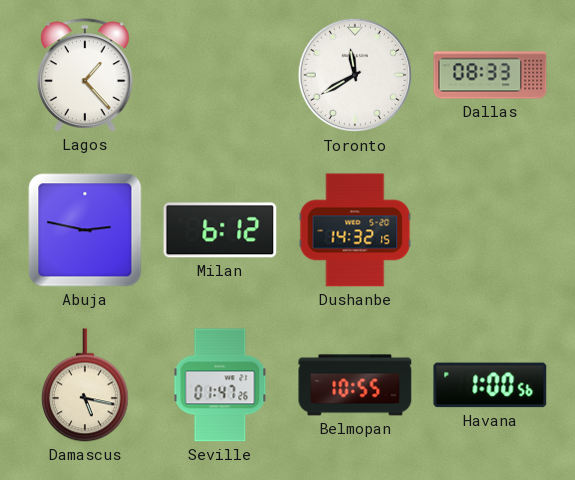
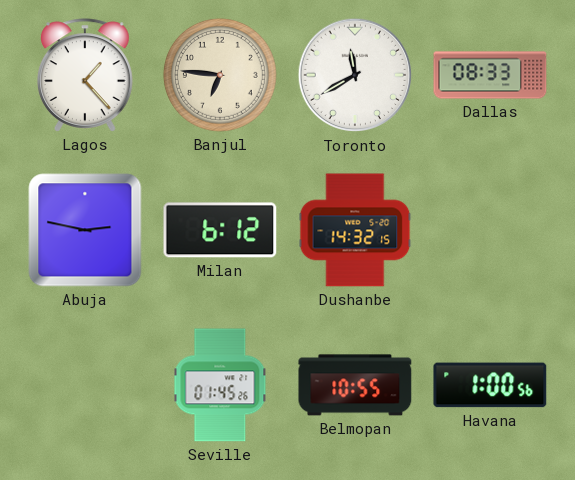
Banjul: none -> 6:46 (220, 75)
Damascus: 5:17 -> none (85, 385)
Seville: 01:47 -> 01:45 (220, 385)
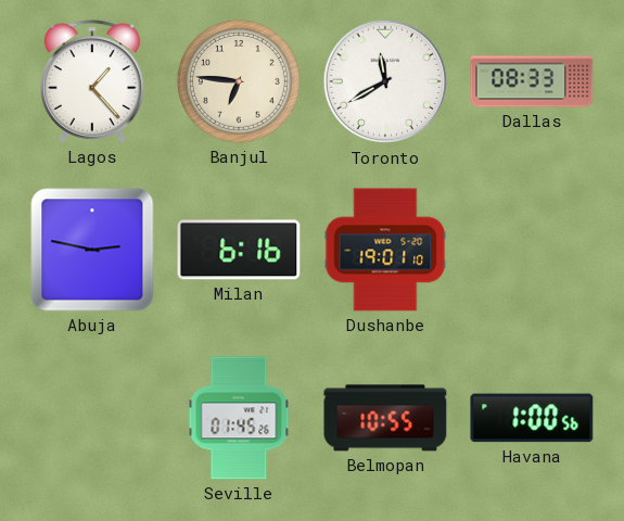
Milan: 6:12 -> 6:16 (239, 250)
Dushanbe: 14:32 -> 19:01 (385, 250)
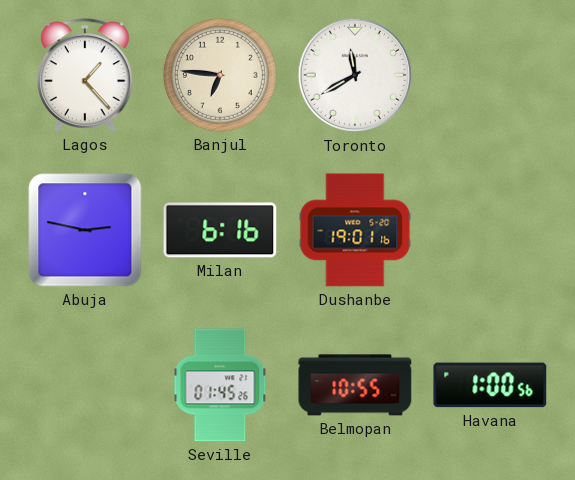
Dallas: 08:33 -> none (532, 81)
Dushanbe: 19:01:10 -> 19:01:16 (355, 230)
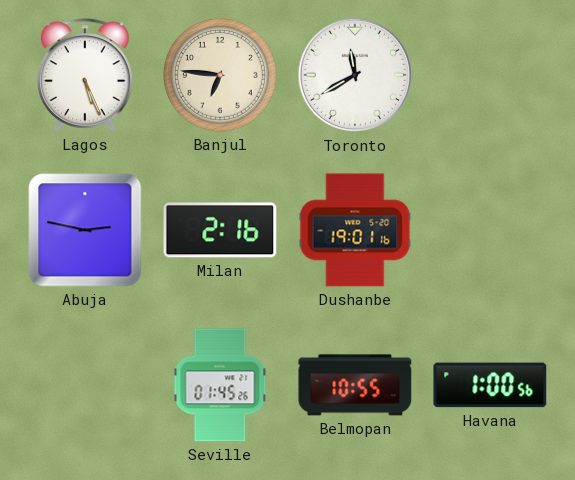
Lagos: 1:23 -> 5:26 (85, 75)
Milan: 6:16 -> 2:16 (220, 230)
